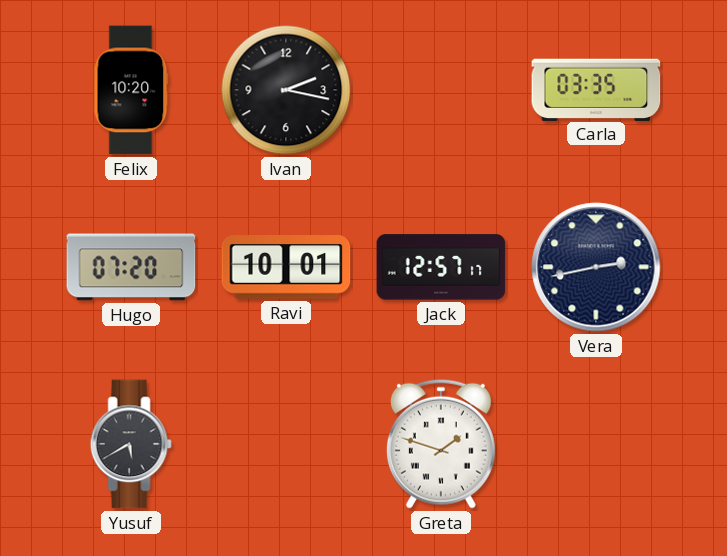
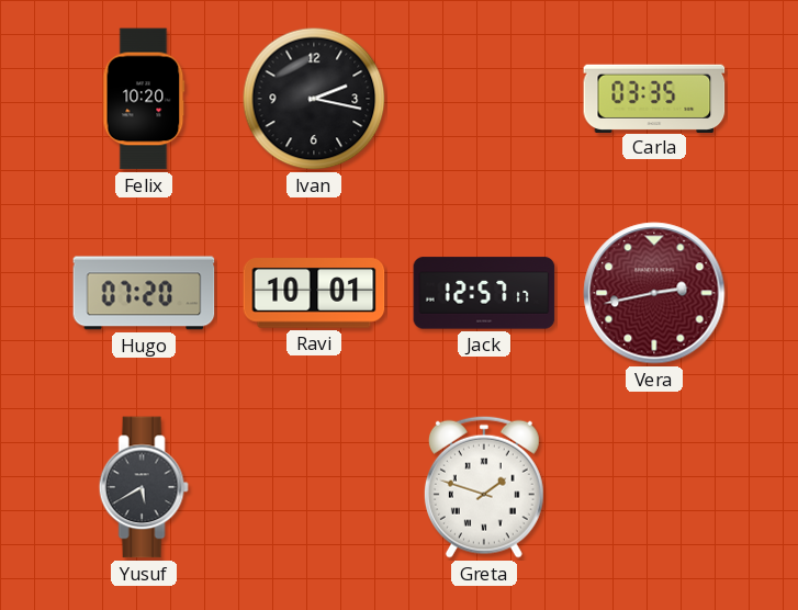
Vera dial: navy -> burgundy (654, 293)
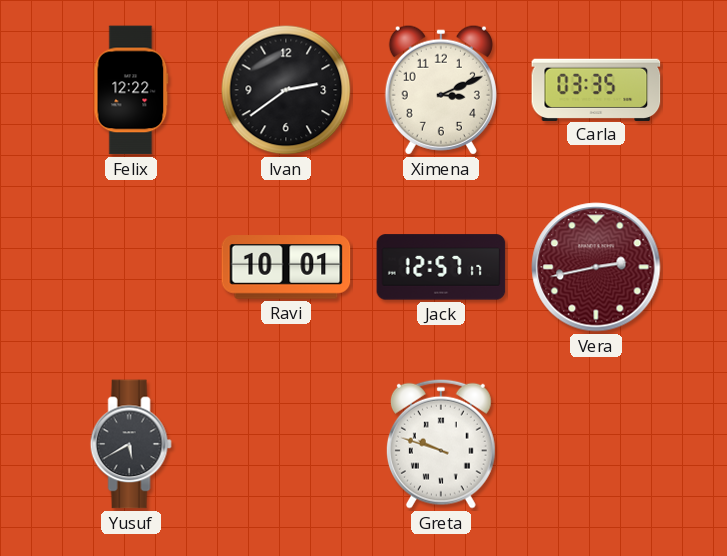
Felix: 10:20 -> 12:22 (131, 90)
Ivan: 2:17 -> 2:39 (286, 90)
Ximena: none -> 3:11 (441, 90)
Hugo: 07:20 -> none (144, 293)
Greta: 1:48 -> 9:48 (441, 444)
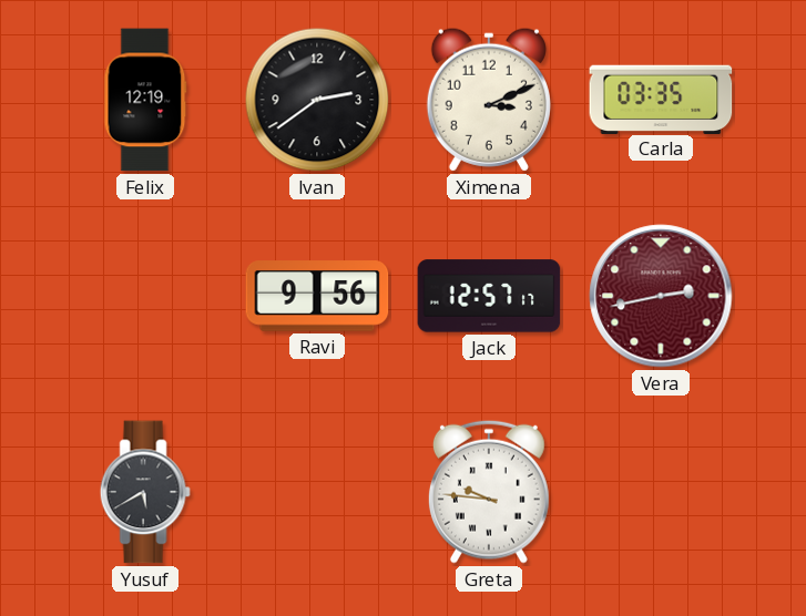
Felix: 12:22 -> 12:19 (145, 100)
Ravi: 10:01 -> 9:56 (317, 296)
Greta: 9:48 -> 9:46 (489, 492)
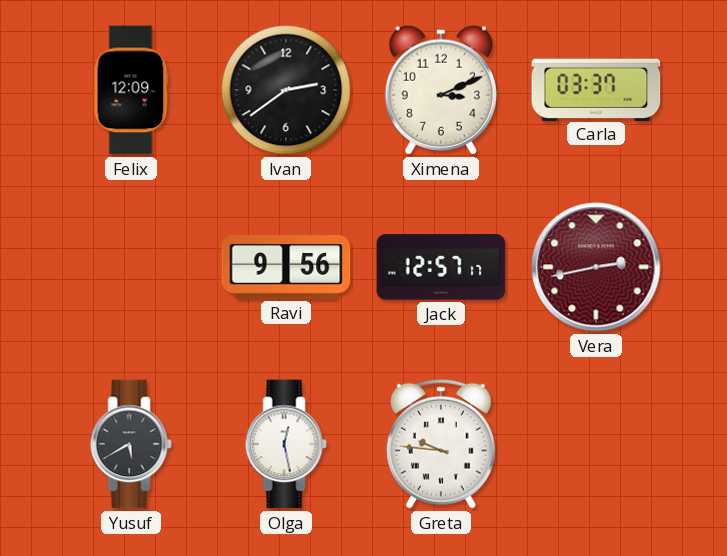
Felix: 12:19 -> 12:09 (131, 90)
Carla: 03:35 -> 03:37 (596, 89)
Olga: none -> 12:28 (286, 444)
